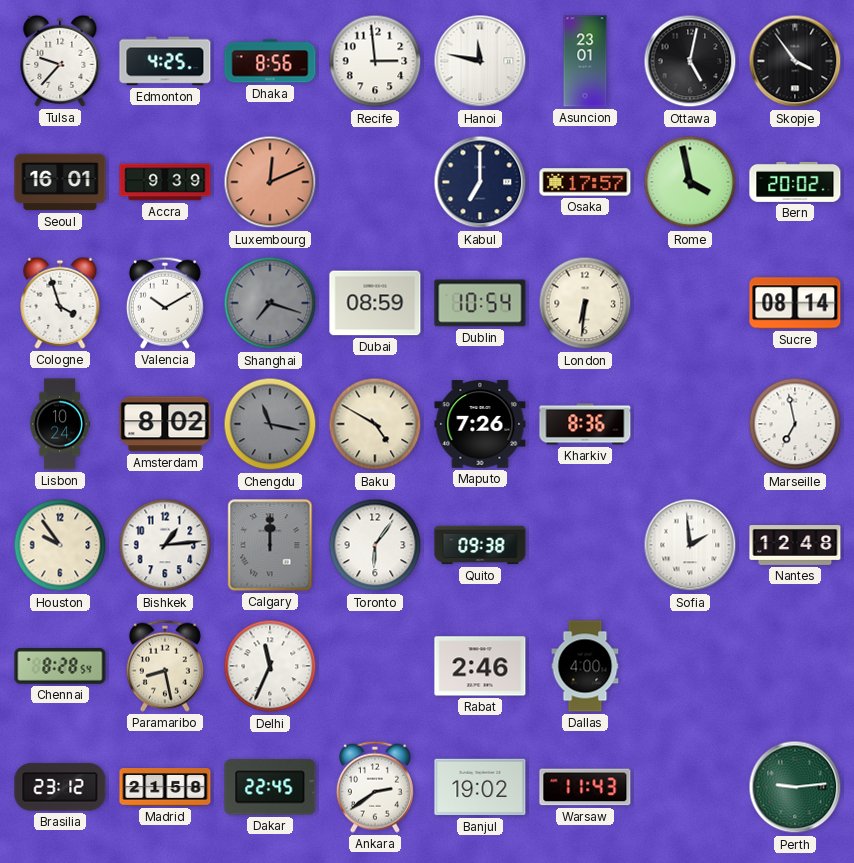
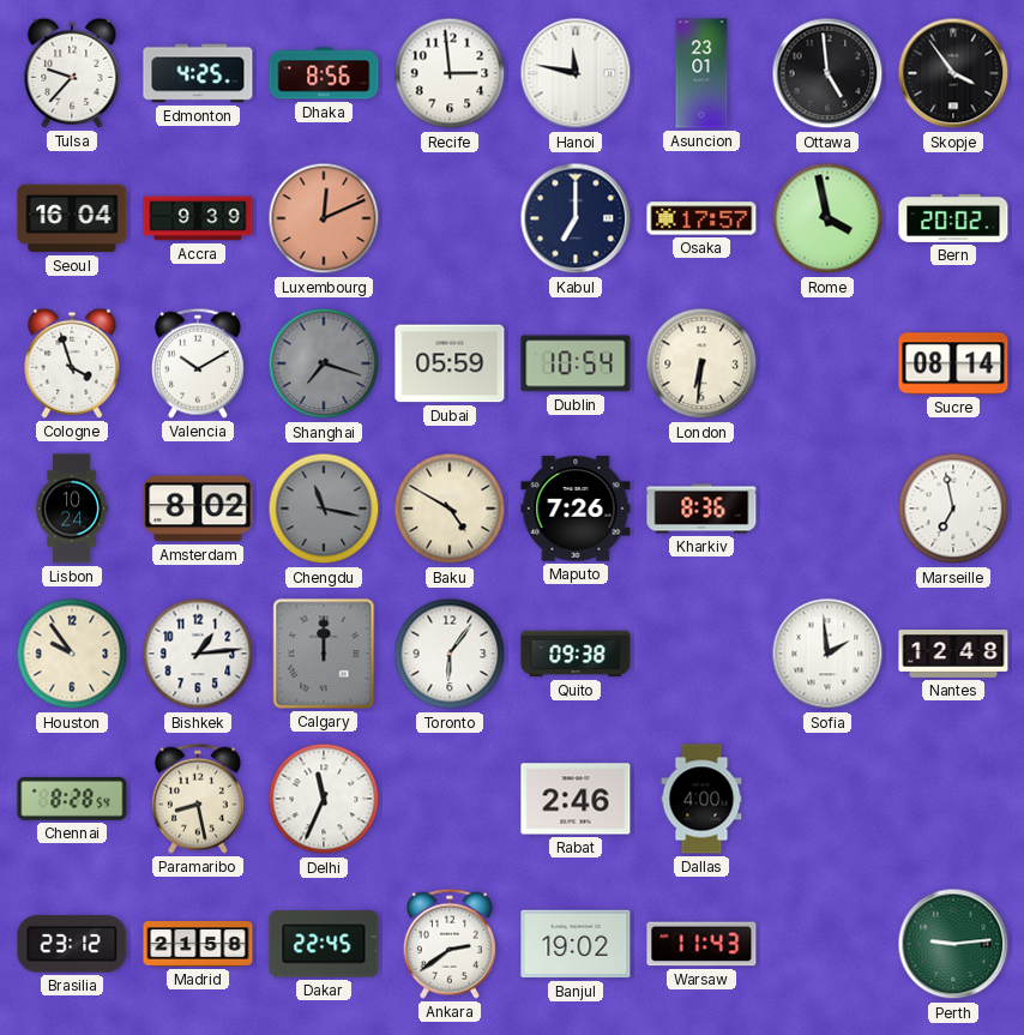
Ottawa: 5:02 -> 4:59 (827, 73)
Seoul: 16:01 -> 16:04 (72, 218)
Dubai: 08:59 -> 05:59 (450, 363)
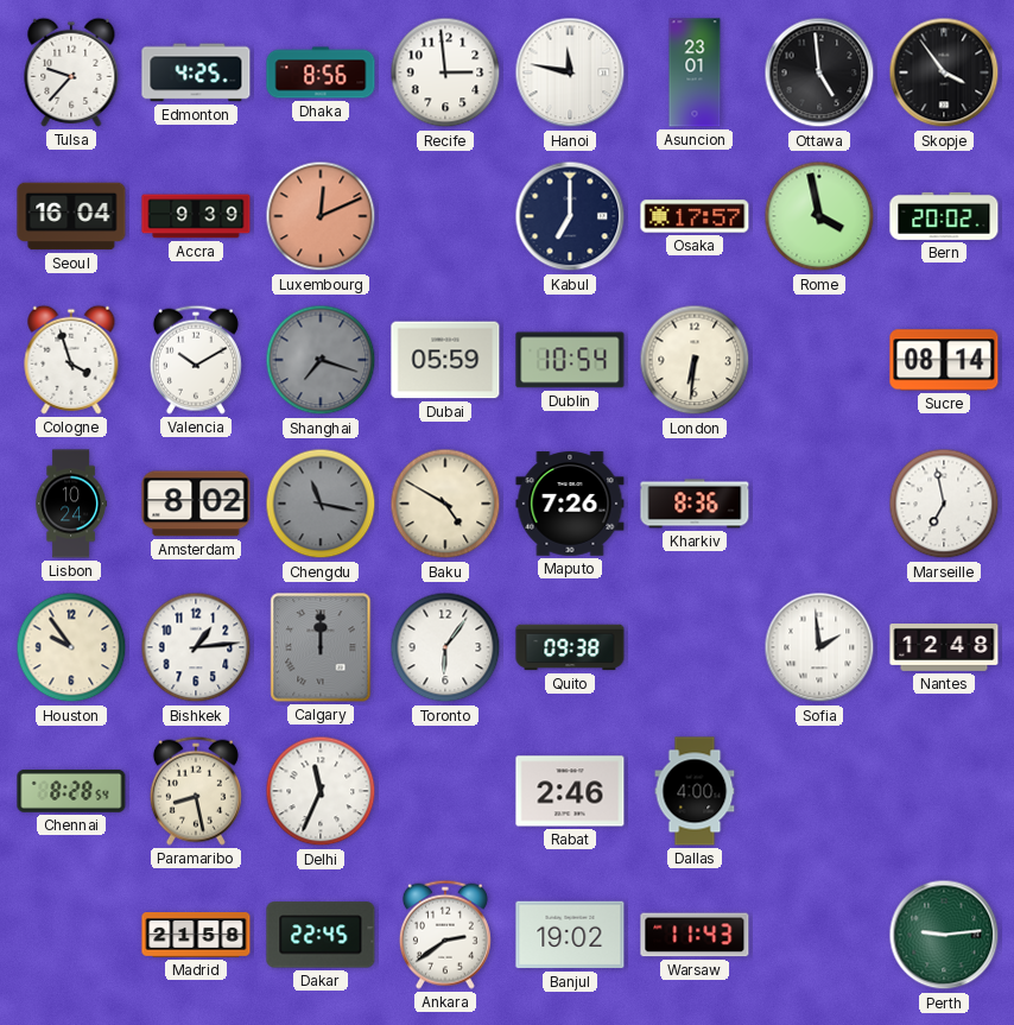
Brasilia: 23:12 -> none (72, 944)
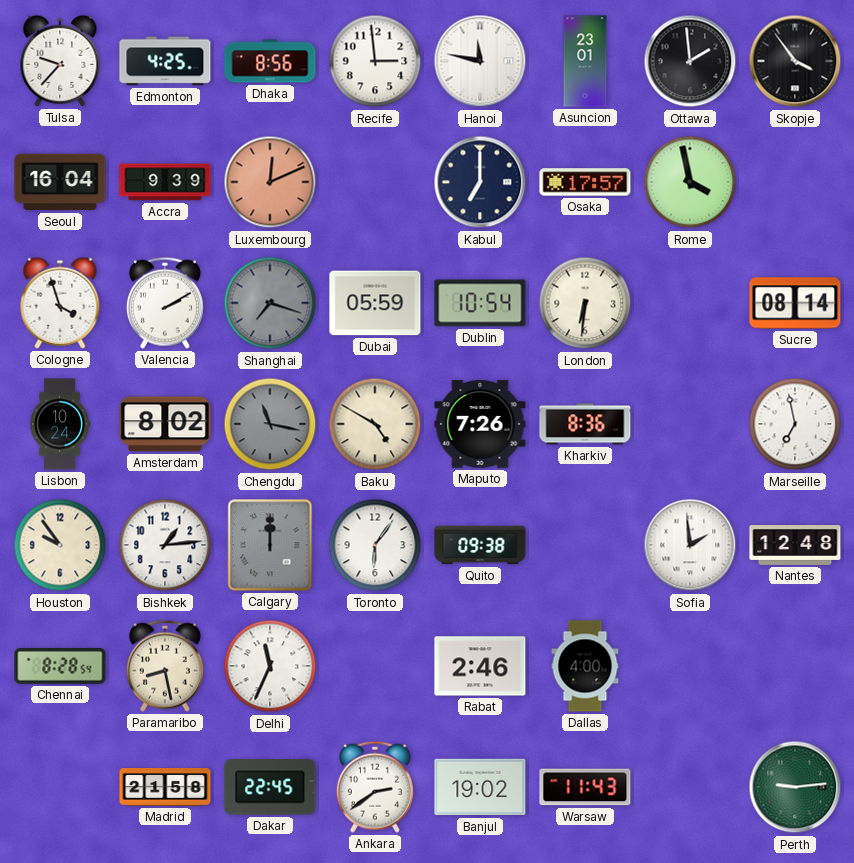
Ottawa: 4:59 -> 1:59 (690, 61)
Bern: 20:02 -> none (944, 216)
Valencia: 10:10 -> 2:10 (165, 303)
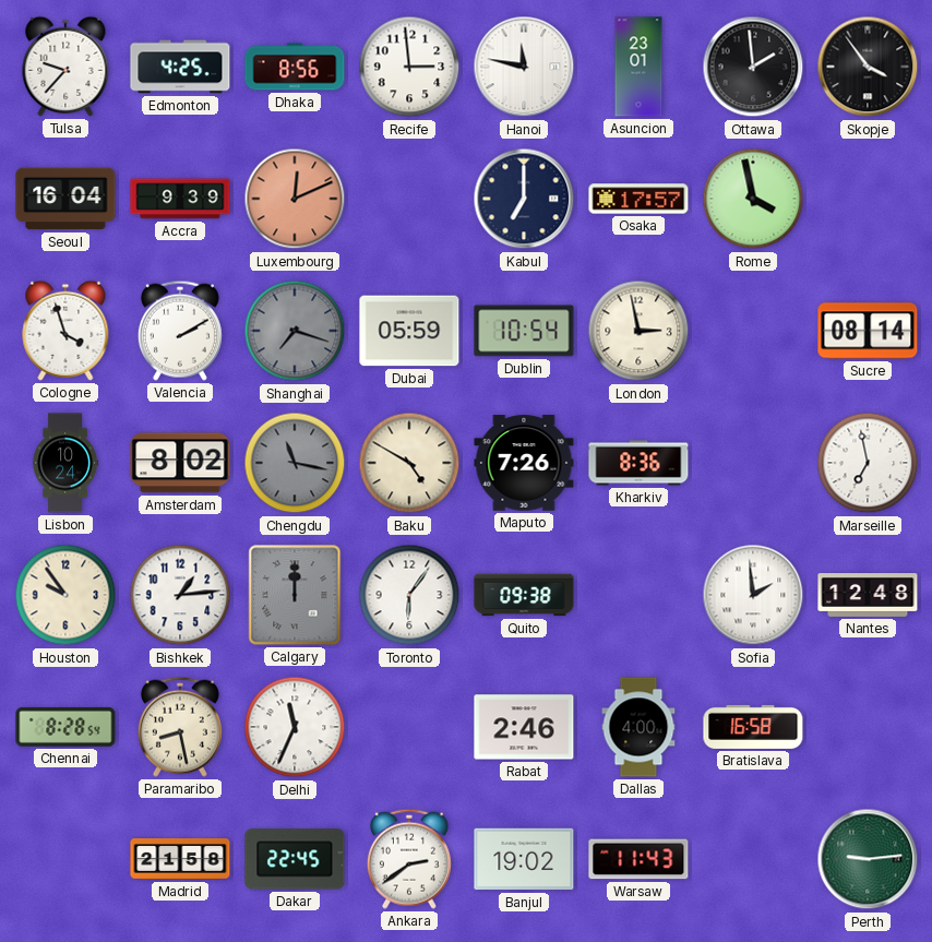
London: 6:31 -> 2:58 (638, 331)
Bratislava: none -> 16:58 (753, 727)
